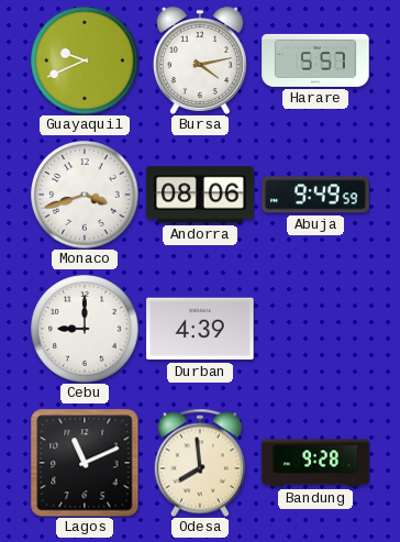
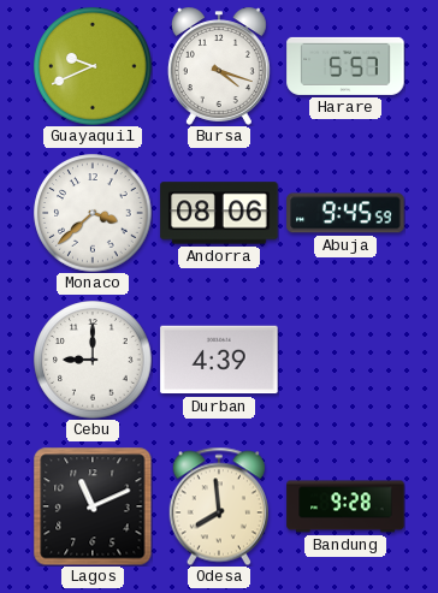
Bursa: 4:13 -> 4:18 (219, 66)
Monaco: 3:42 -> 3:38 (93, 213)
Abuja: 9:49 -> 9:45 (345, 213)
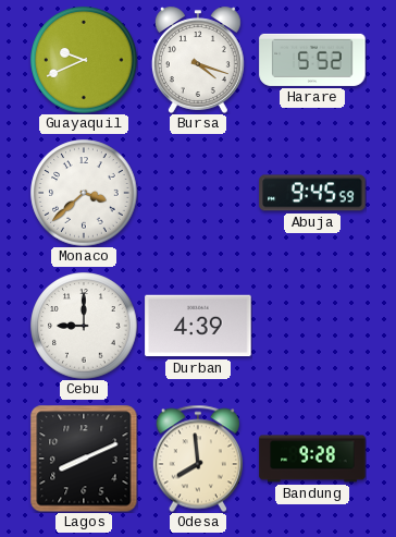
Harare: 5:57 -> 5:52 (312, 60)
Andorra: 08:06 -> none (219, 213)
Lagos: 11:11 -> 8:11 (84, 459)
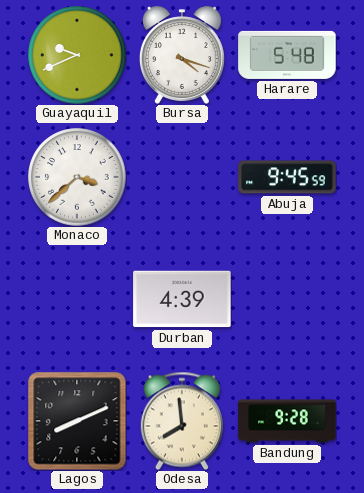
Harare: 5:52 -> 5:48 (287, 55)
Cebu: 9:00 -> none (84, 326)
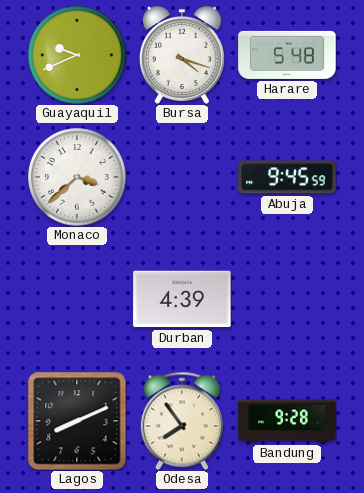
Odesa: 7:59 -> 7:54 (182, 421)
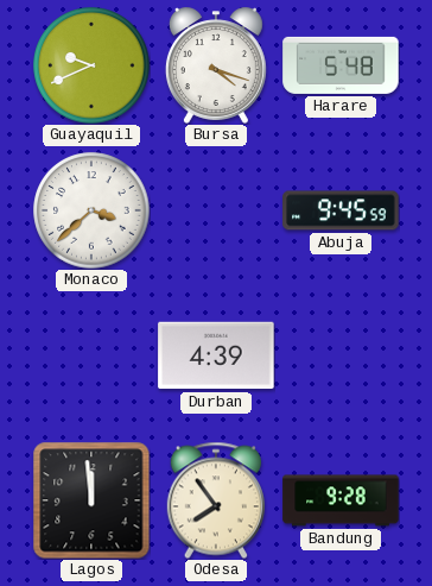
Lagos: 8:11 -> 11:59 (91, 500)
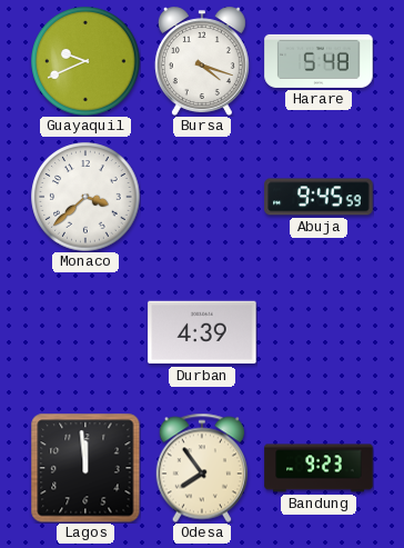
Bandung: 9:28 -> 9:23 (319, 468)
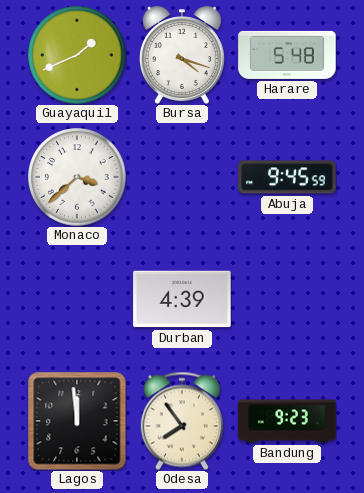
Guayaquil: 9:41 -> 1:41 (77, 55)
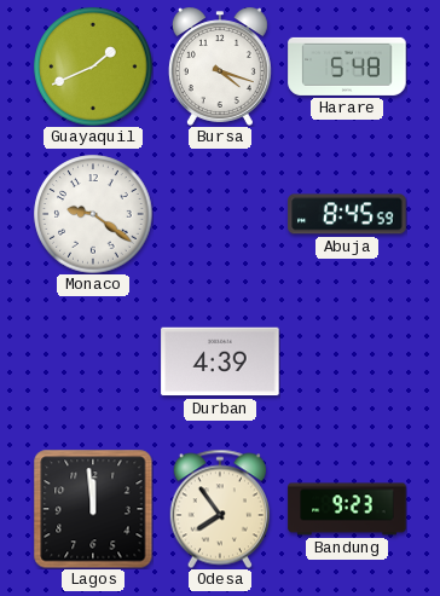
Monaco: 3:38 -> 9:21 (93, 214)
Abuja: 9:45 -> 8:45 (347, 214)
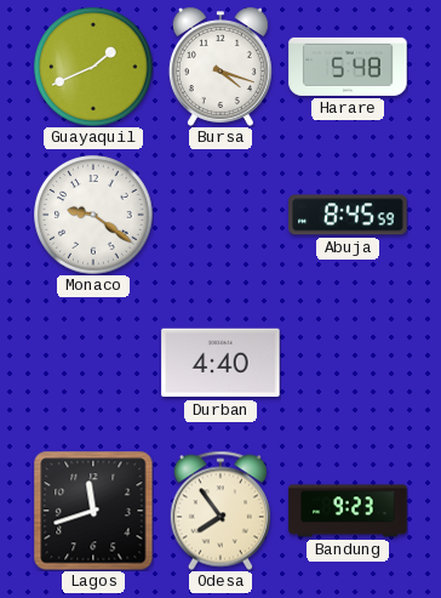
Durban: 4:39 -> 4:40 (220, 363)
Lagos: 11:59 -> 11:42 (93, 511)
